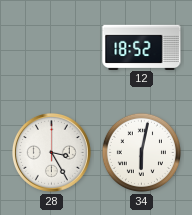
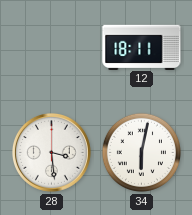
12: 18:52 -> 18:11 (142, 47)
28: 3:25 -> 3:29 (51, 152)
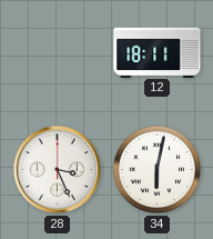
28: 3:29 -> 3:26 (57, 169)
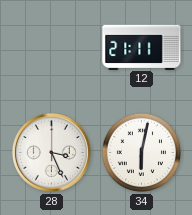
12: 18:11 -> 21:11 (142, 47)
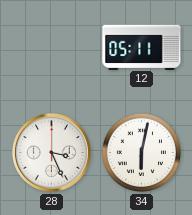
12: 21:11 -> 05:11 (142, 47)
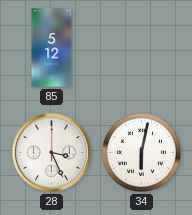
85: none -> 5:12 (52, 48)
12: 05:11 -> none (142, 47)
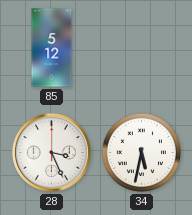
34: 6:02 -> 5:32 (141, 152)
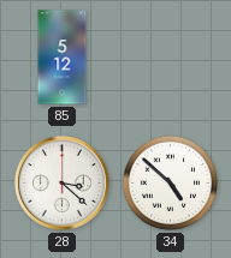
28: 3:26 -> 3:22 (61, 182)
34: 5:32 -> 4:52 (170, 182)
